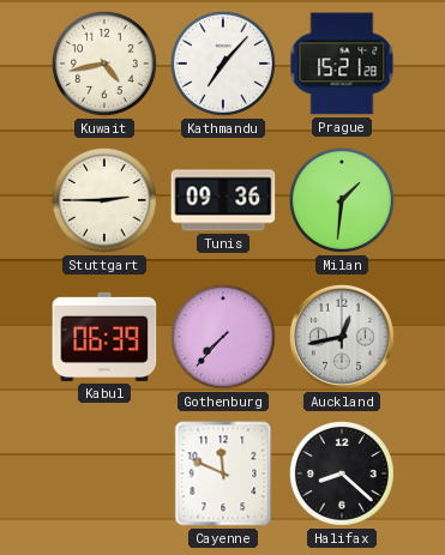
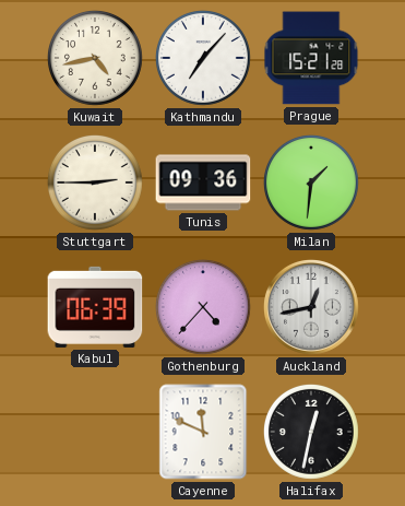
Gothenburg: 7:37 -> 4:37 (203, 307)
Halifax: 8:22 -> 12:32 (311, 432)
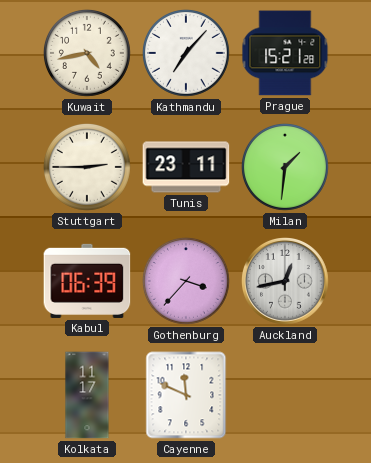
Tunis: 09:36 -> 23:11 (186, 167)
Gothenburg: 4:37 -> 3:37 (186, 281)
Kolkata: none -> 11:17 (87, 395)
Halifax: 12:32 -> none (311, 432)
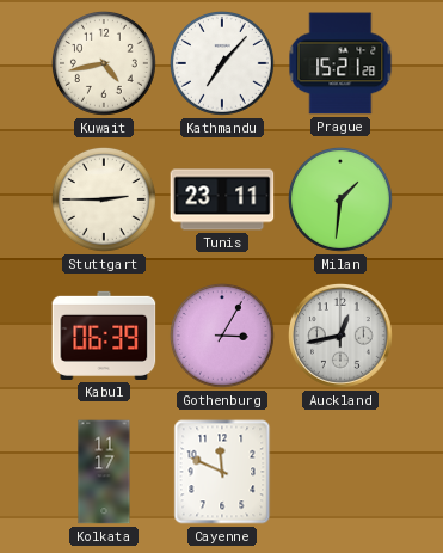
Gothenburg: 3:37 -> 3:05 (222, 336)
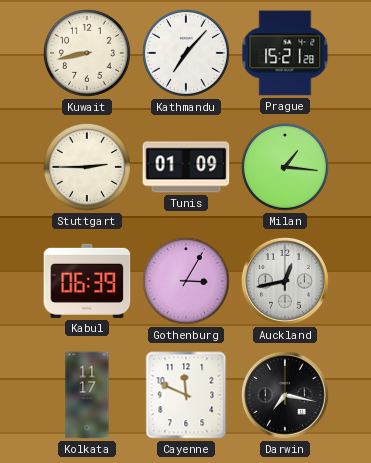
Kuwait: 4:43 -> 8:43 (87, 53)
Tunis: 23:11 -> 01:09 (186, 167)
Milan: 1:31 -> 1:16 (285, 167)
Darwin: none -> 7:17 (286, 396)
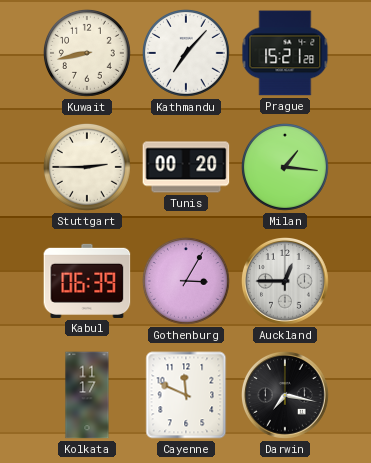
Tunis: 01:09 -> 00:20 (186, 167)
Auckland: 12:43 -> 12:45 (286, 282)
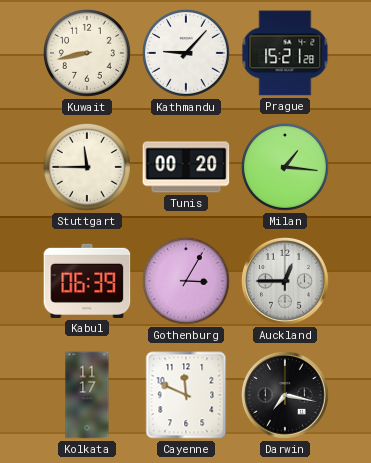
Kathmandu: 7:07 -> 9:07 (186, 53)
Stuttgart: 2:45 -> 11:45 (87, 167)
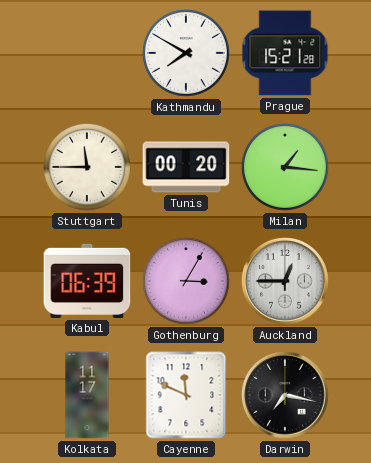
Kuwait: 8:43 -> none (87, 53)
Kathmandu: 9:07 -> 7:50 (186, 53)
